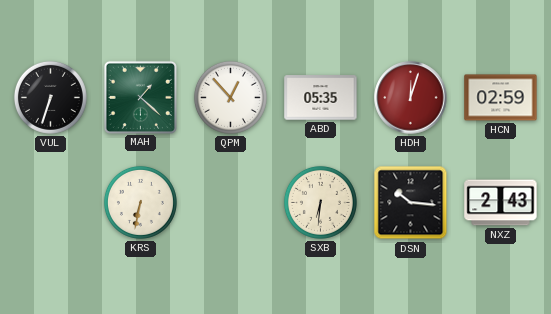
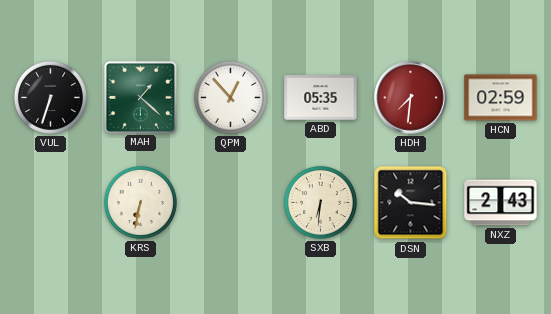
HDH: 12:03 -> 7:31 (411, 98)
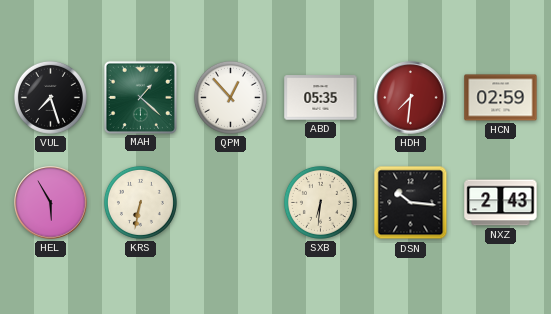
VUL: 6:33 -> 7:27 (50, 97)
HEL: none -> 5:55 (51, 203)
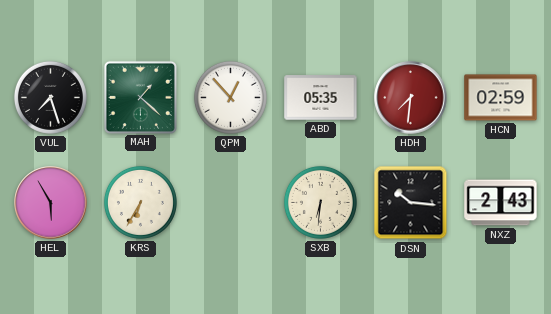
KRS: 6:32 -> 6:35 (140, 202)
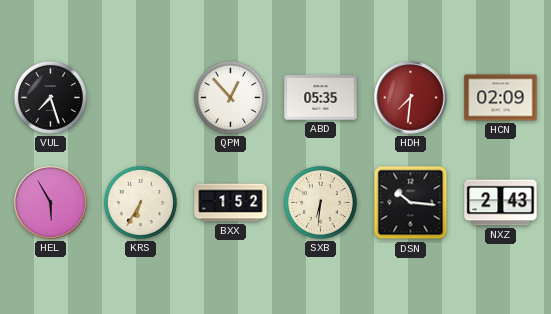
MAH: 1:22 -> none (140, 97)
HCN: 02:59 -> 02:09 (501, 98)
BXX: none -> 1:52 (231, 203)
